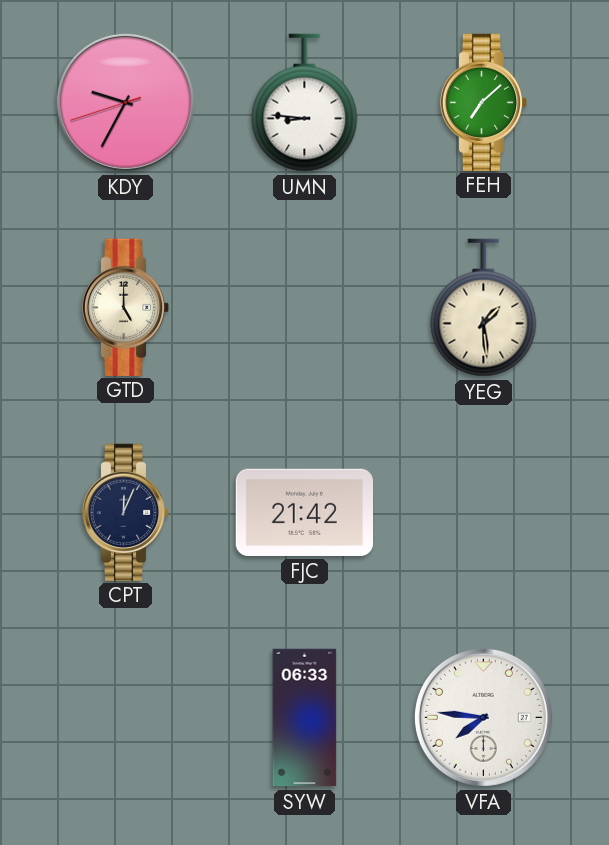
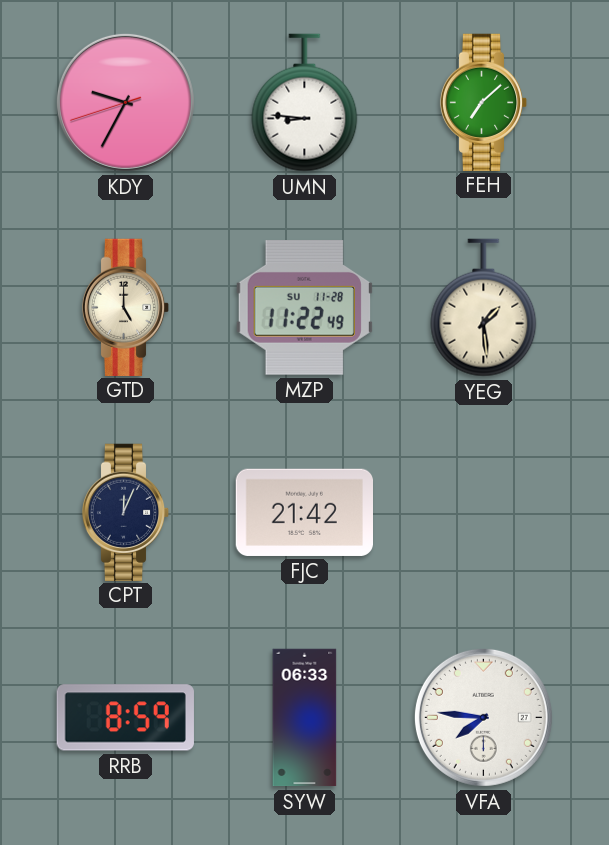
MZP: none -> 11:22 (304, 308)
RRB: none -> 8:59 (125, 718)
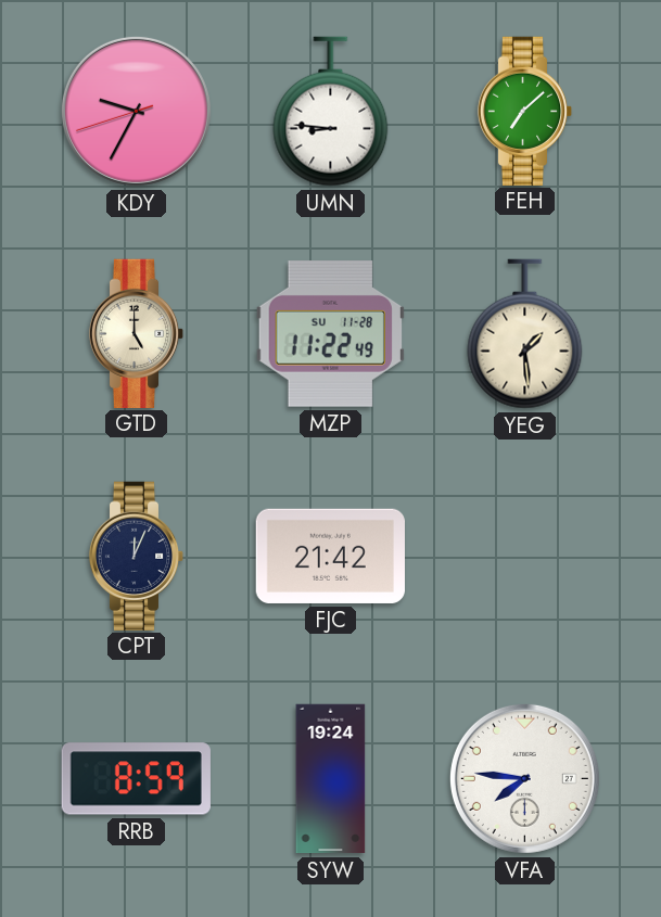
SYW: 06:33 -> 19:24 (331, 779)
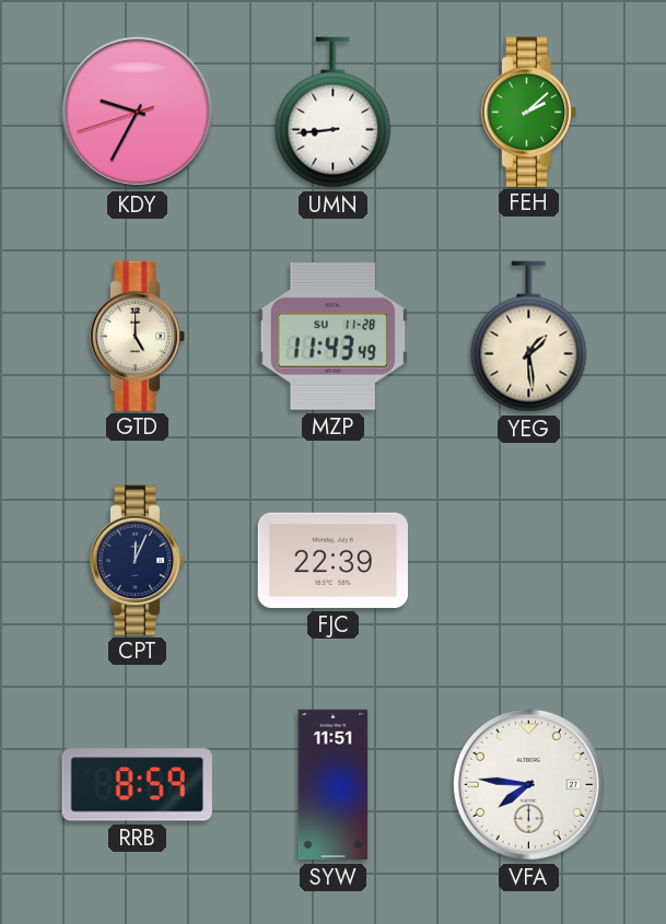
UMN: 8:46 -> 8:44 (334, 113)
FEH: 7:08 -> 2:08 (529, 112)
MZP: 11:22 -> 11:43 (332, 337)
FJC: 21:42 -> 22:39 (332, 560)
SYW: 19:24 -> 11:51 (334, 785)
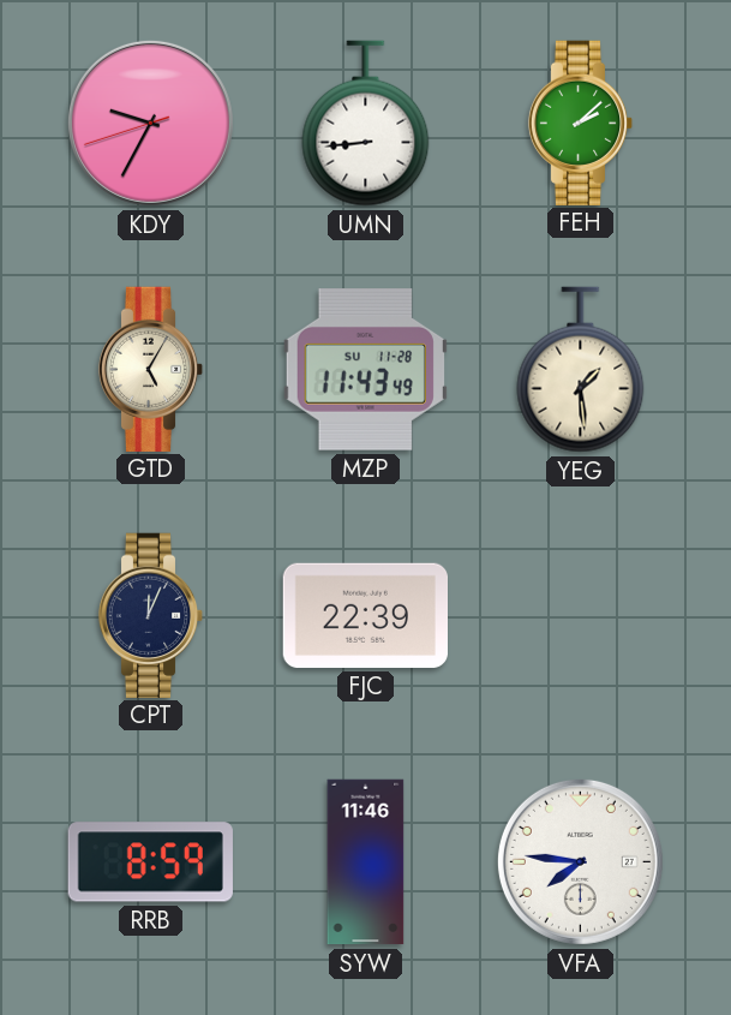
GTD: 5:00 -> 5:05 (151, 369)
SYW: 11:51 -> 11:46 (366, 862)
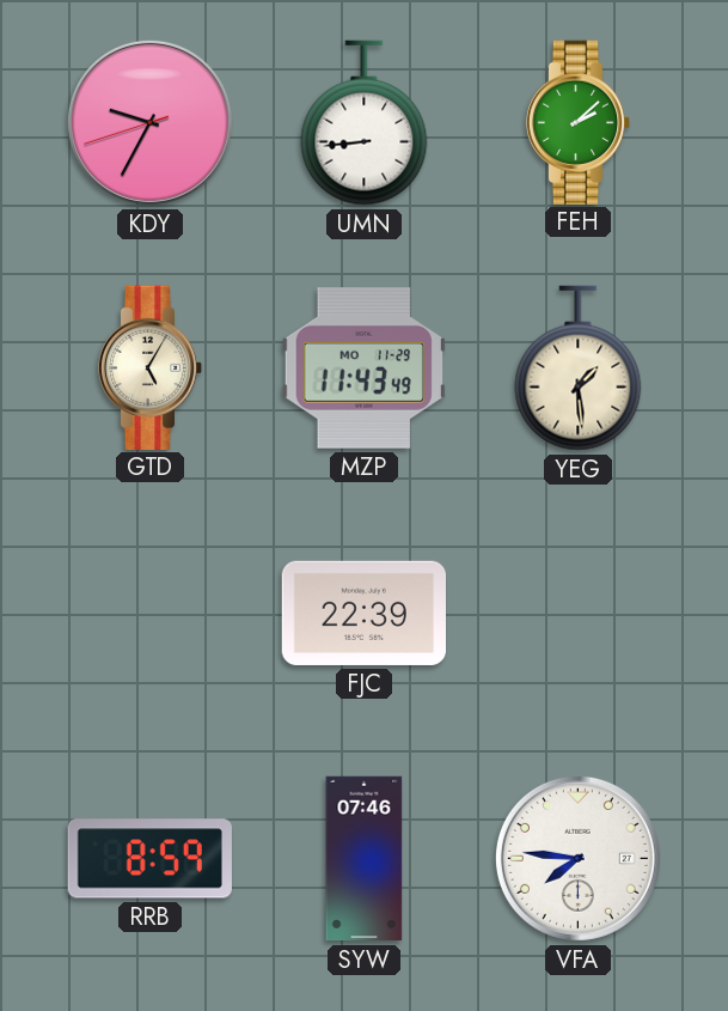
MZP date: SU 11-28 -> MO 11-29 (363, 369)
CPT: 12:04 -> none (151, 615)
SYW: 11:46 -> 07:46 (365, 859)
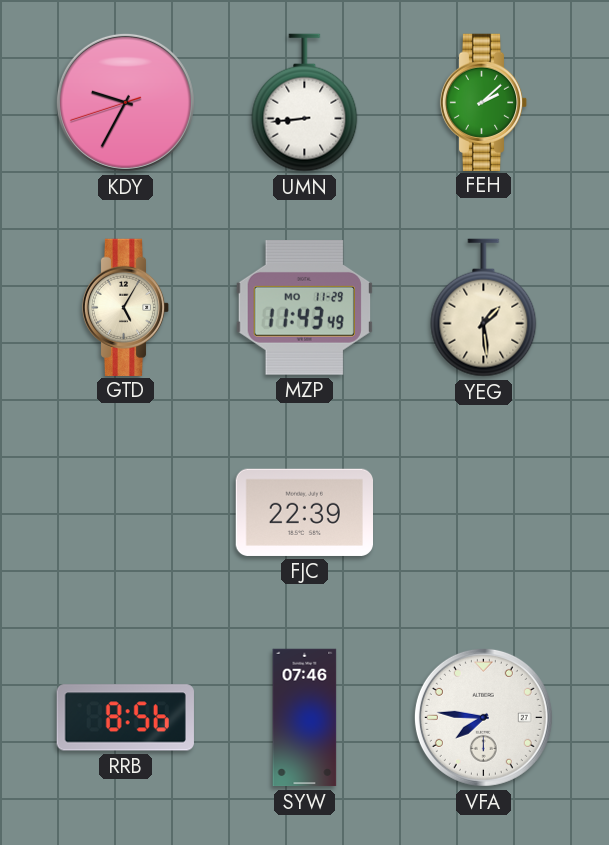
RRB: 8:59 -> 8:56 (125, 718)
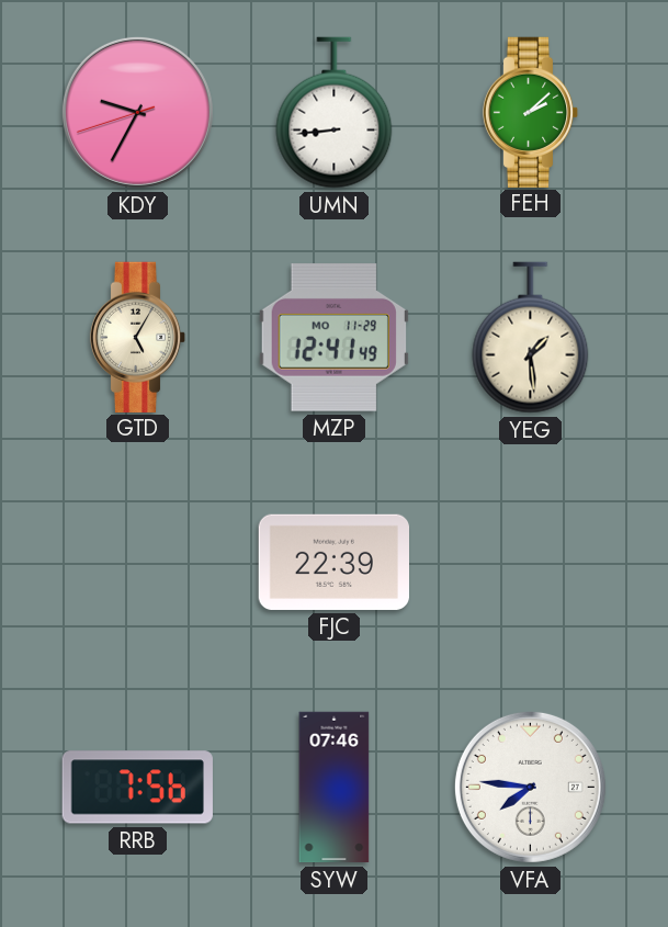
MZP: 11:43 -> 12:41 (333, 338)
RRB: 8:56 -> 7:56 (137, 788)
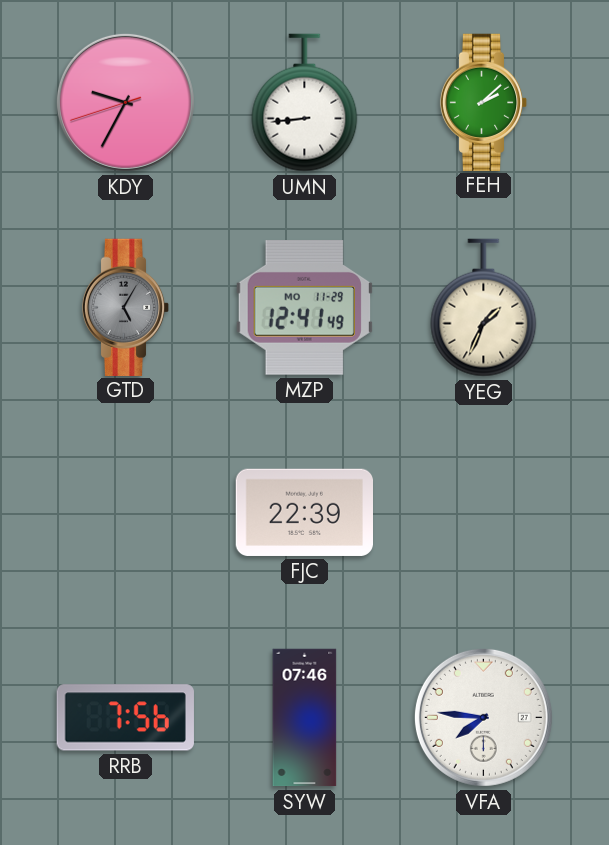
GTD dial: cream -> grey (126, 307)
YEG: 1:29 -> 1:34 (484, 308)
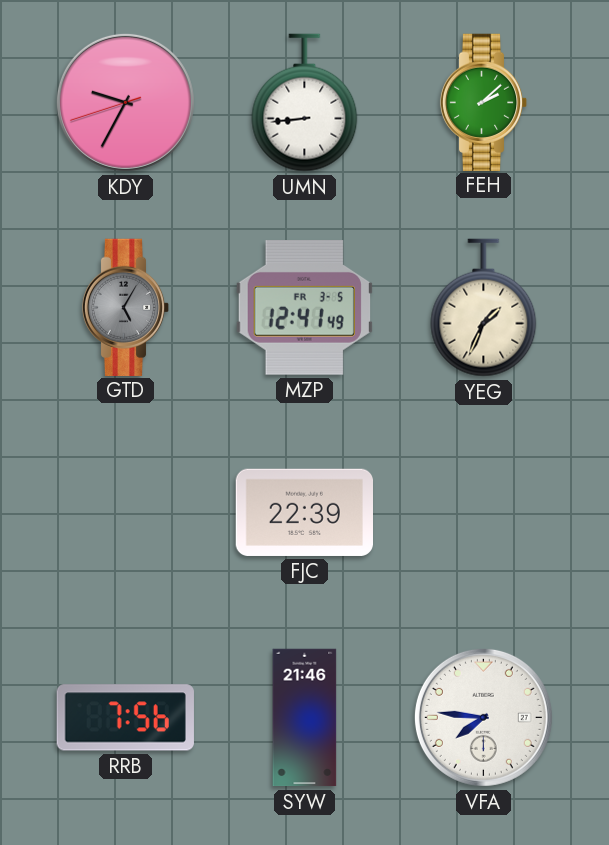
MZP date: MO 11-29 -> FR 3-5 (304, 308)
SYW: 07:46 -> 21:46 (305, 718)
